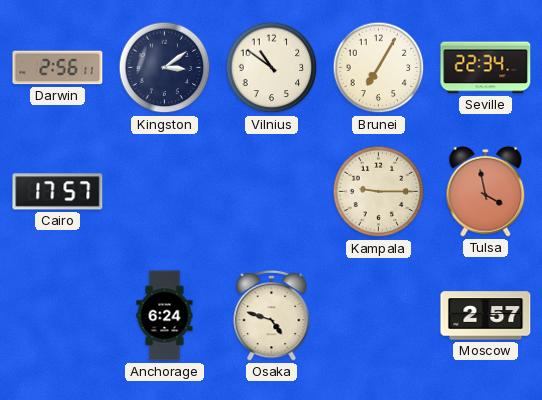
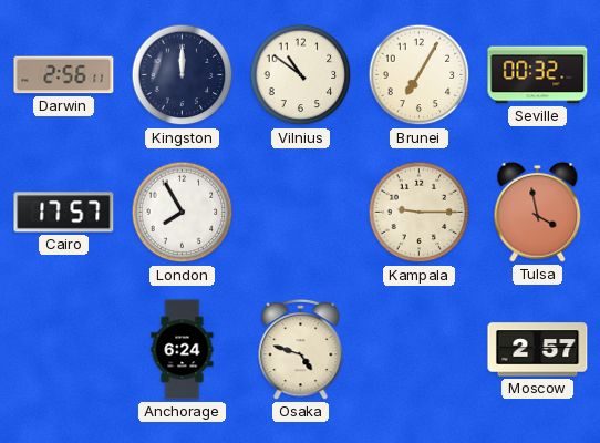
Kingston: 3:09 -> 12:00 (183, 75)
Seville: 22:34 -> 00:32 (538, 75)
London: none -> 7:55 (183, 213)
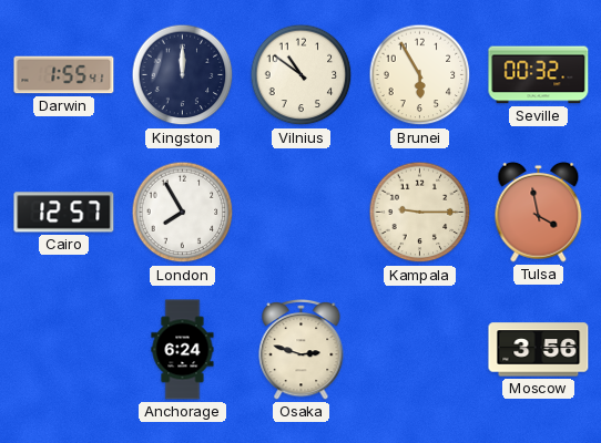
Darwin: 2:56 -> 1:55 (64, 75)
Brunei: 7:05 -> 5:55 (420, 75)
Cairo: 17:57 -> 12:57 (64, 213)
Osaka: 4:48 -> 2:48 (302, 349)
Moscow: 2:57 -> 3:56 (539, 350)
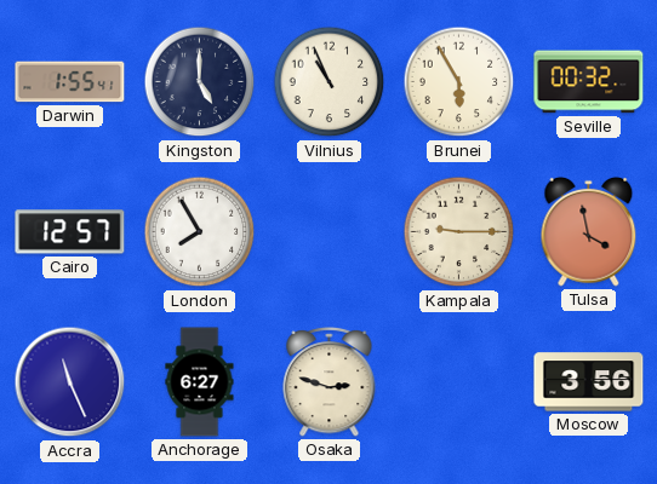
Kingston: 12:00 -> 5:00 (200, 82)
Vilnius: 10:51 -> 10:56 (330, 82)
Accra: none -> 11:26 (70, 382)
Anchorage: 6:24 -> 6:27 (200, 382)
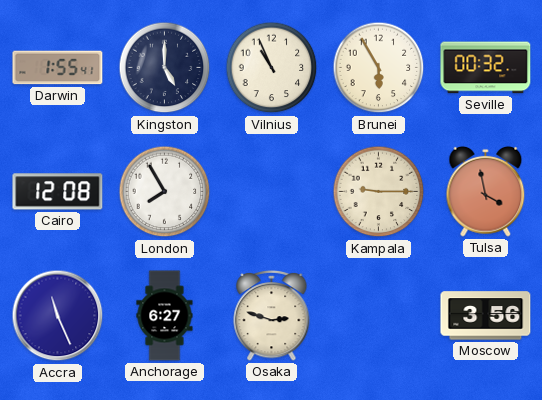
Cairo: 12:57 -> 12:08 (58, 192)
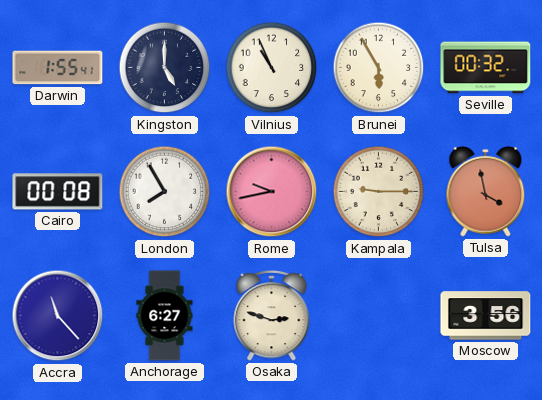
Cairo: 12:08 -> 00:08 (58, 192)
Rome: none -> 9:43 (272, 192)
Accra: 11:26 -> 11:23 (58, 316)
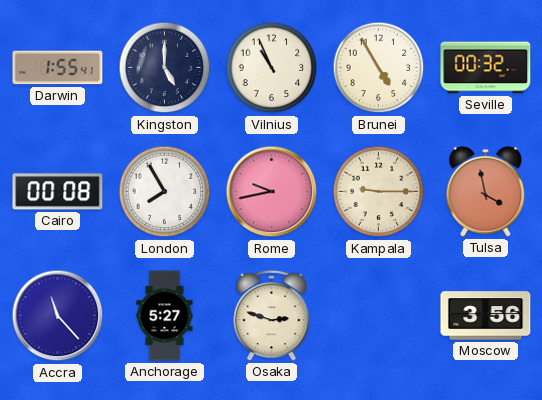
Brunei: 5:55 -> 4:55 (379, 68)
Anchorage: 6:27 -> 5:27 (165, 316)
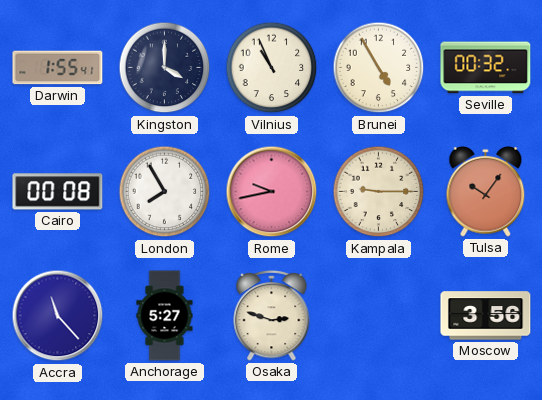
Kingston: 5:00 -> 4:00 (165, 68)
Tulsa: 3:58 -> 10:06 (486, 191)
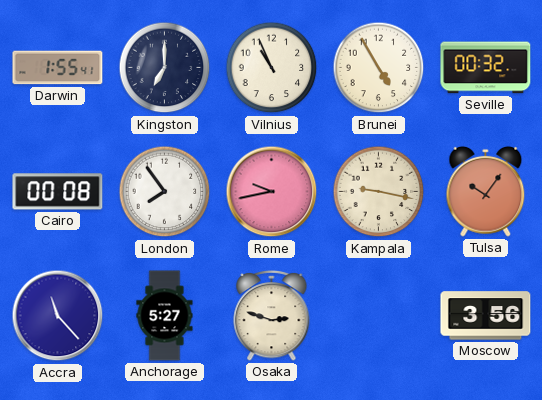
Kingston: 4:00 -> 7:00 (165, 68)
London: 7:55 -> 7:54 (165, 192)
Kampala: 9:15 -> 9:17 (379, 192)
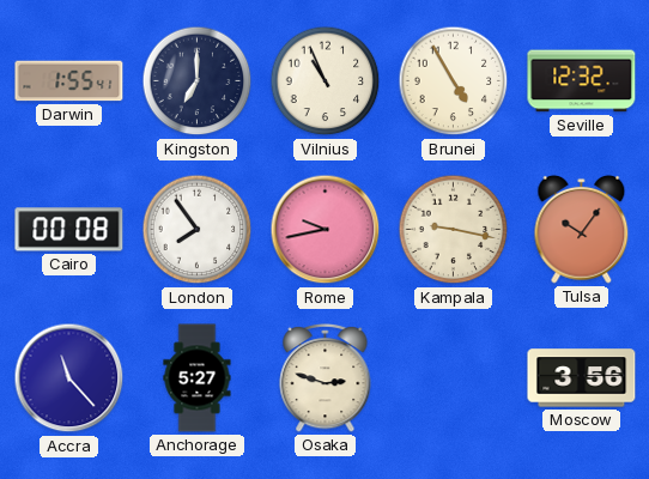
Seville: 00:32 -> 12:32 (582, 81)
